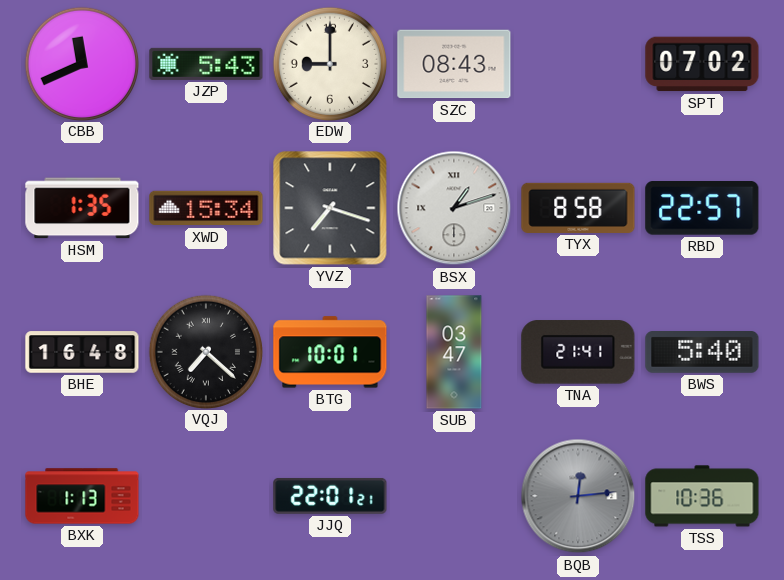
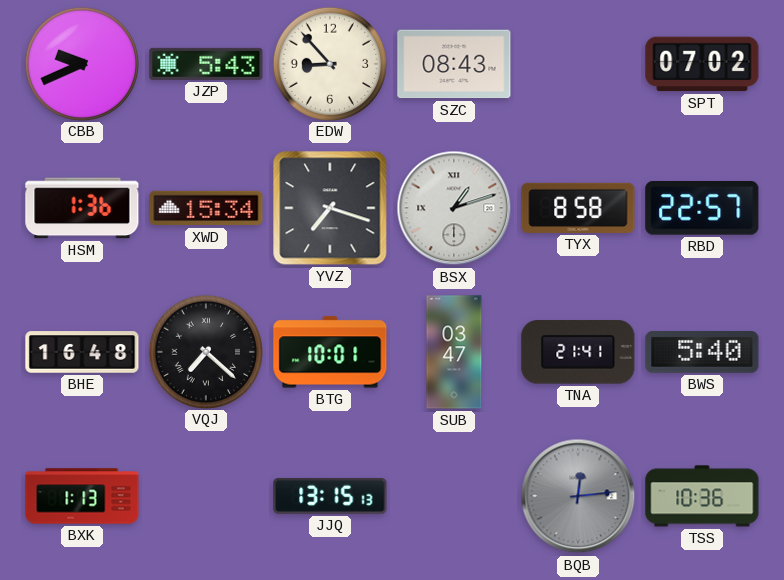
CBB: 11:41 -> 9:41 (81, 63)
EDW: 9:00 -> 8:53 (329, 63)
HSM: 1:35 -> 1:36 (82, 208)
JJQ: 22:01 -> 13:15 (330, 496)
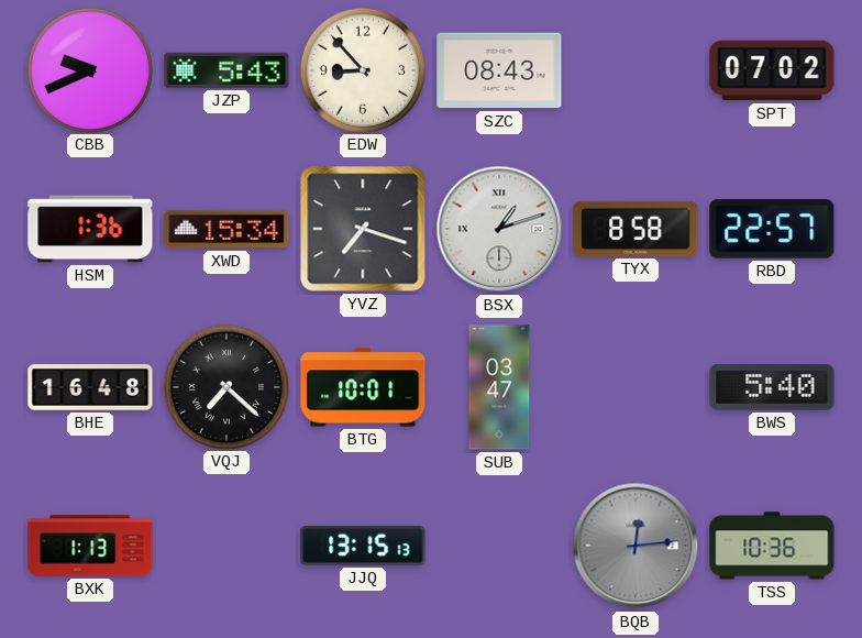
TNA: 21:41 -> none (578, 352)
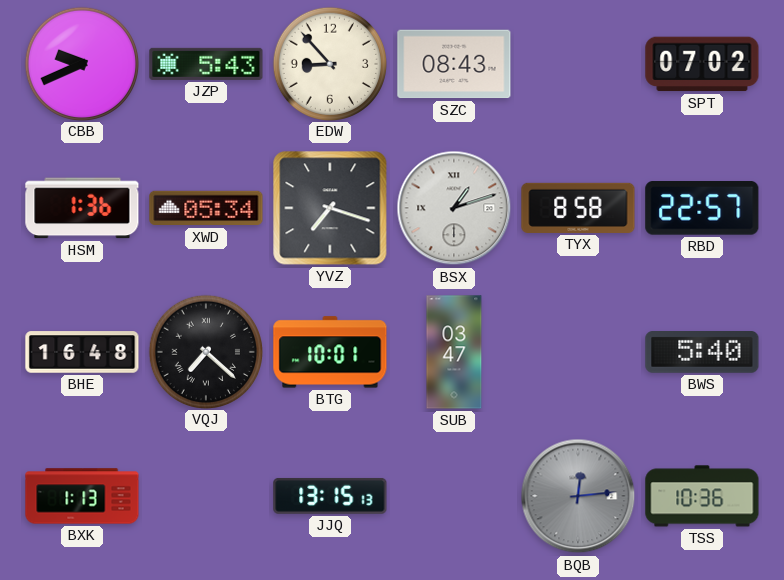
XWD: 15:34 -> 05:34 (206, 208)
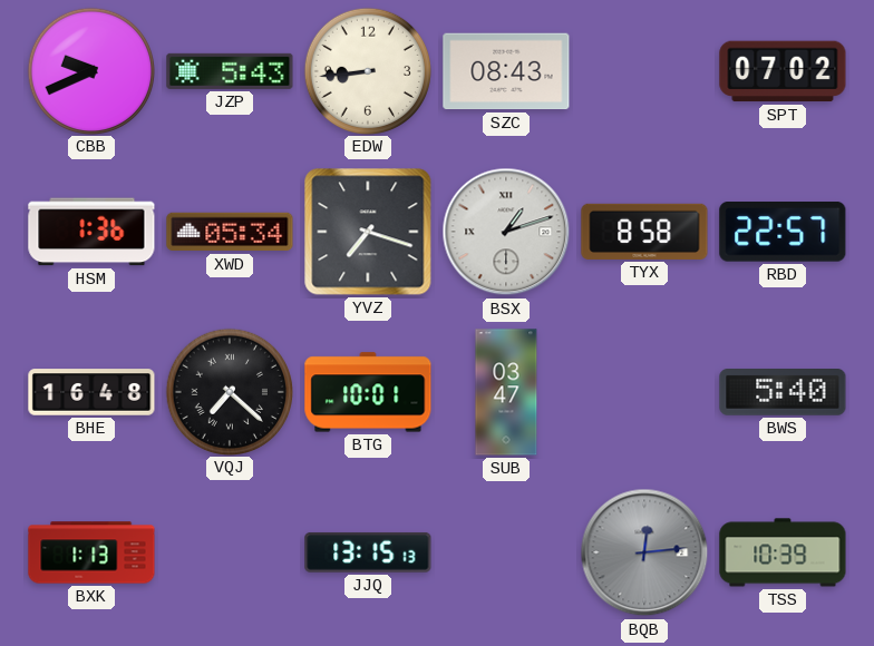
EDW: 8:53 -> 8:44 (367, 70)
TSS: 10:36 -> 10:39 (783, 552)
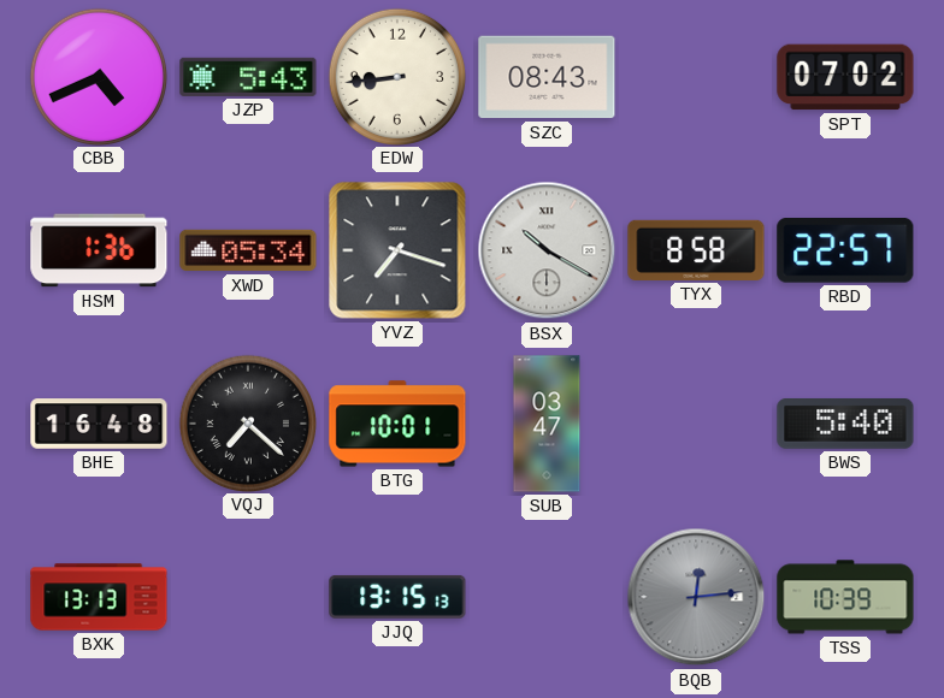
CBB: 9:41 -> 4:41 (98, 76)
BSX: 1:12 -> 10:20 (547, 250)
BXK: 1:13 -> 13:13 (99, 597)
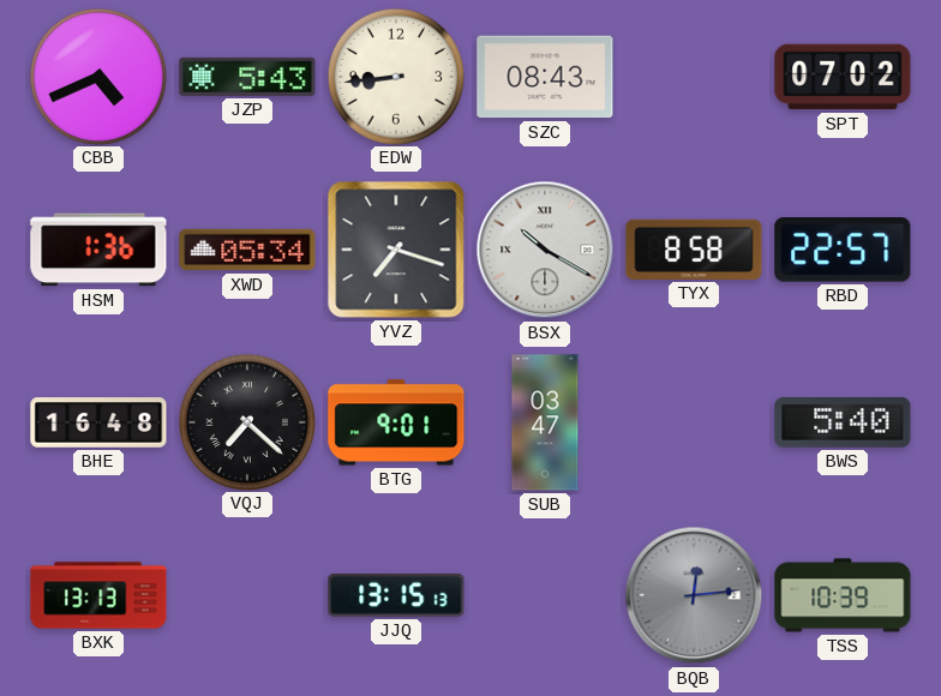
BTG: 10:01 -> 9:01 (396, 422)
